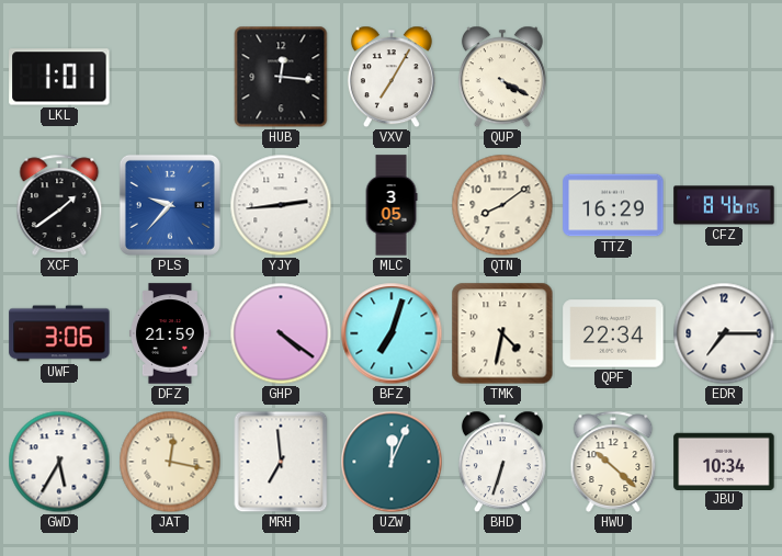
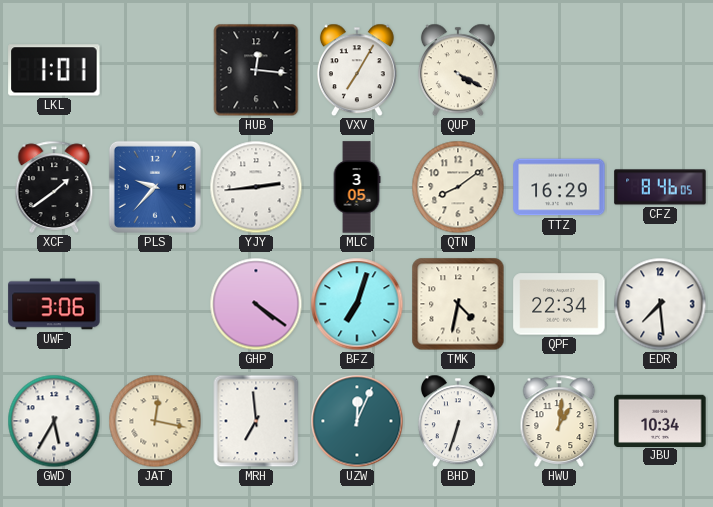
DFZ: 21:59 -> none (170, 333)
EDR: 7:15 -> 7:29 (660, 304)
HWU: 10:22 -> 1:01 (559, 421)
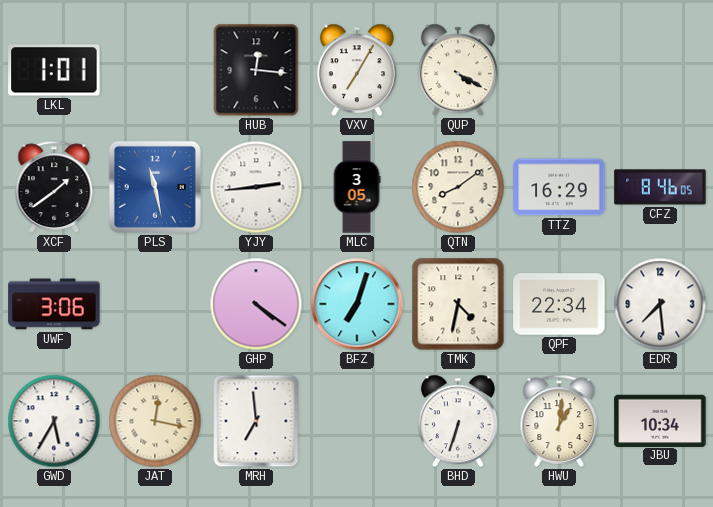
PLS: 9:37 -> 11:28 (155, 187)
UZW: 12:04 -> none (357, 421)
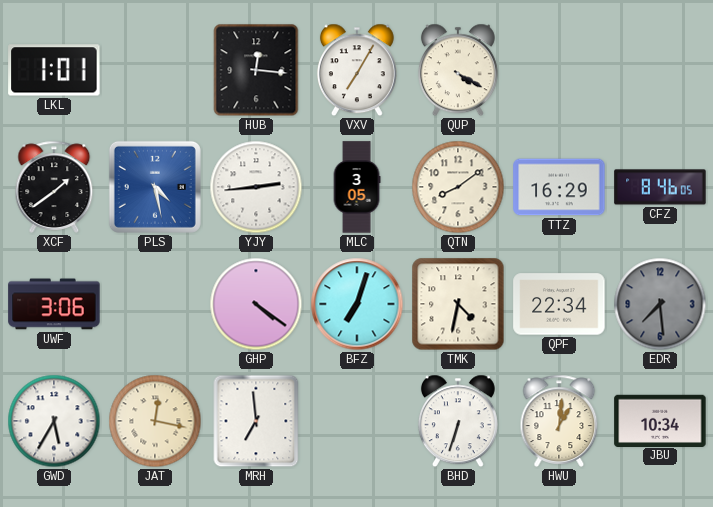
PLS: 11:28 -> 4:28 (155, 187)
EDR dial: white -> grey (660, 304)
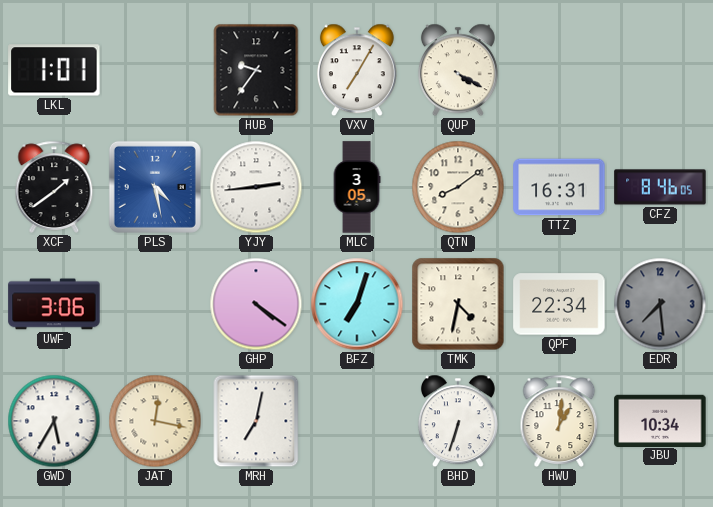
HUB: 12:16 -> 9:36 (256, 70)
TTZ: 16:29 -> 16:31 (559, 187)
MRH: 6:59 -> 7:02 (256, 421)
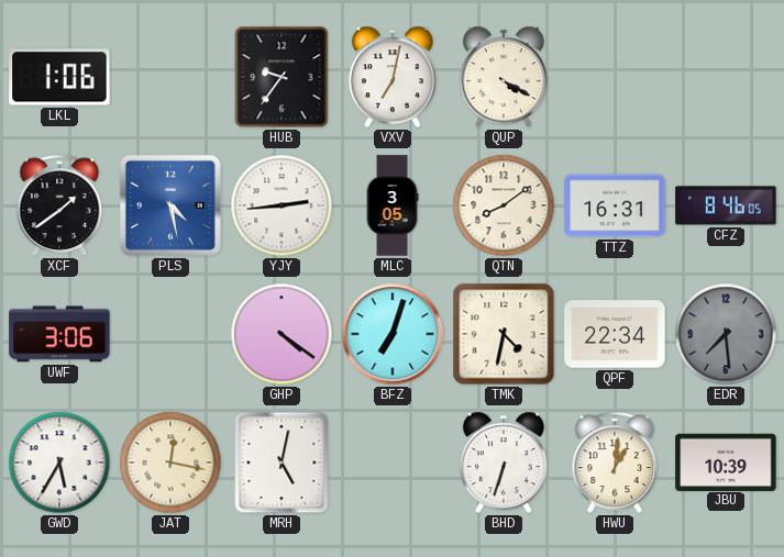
LKL: 1:01 -> 1:06 (59, 77)
VXV: 7:05 -> 7:02 (393, 77)
MRH: 7:02 -> 5:02 (281, 463)
JBU: 10:34 -> 10:39 (726, 461)
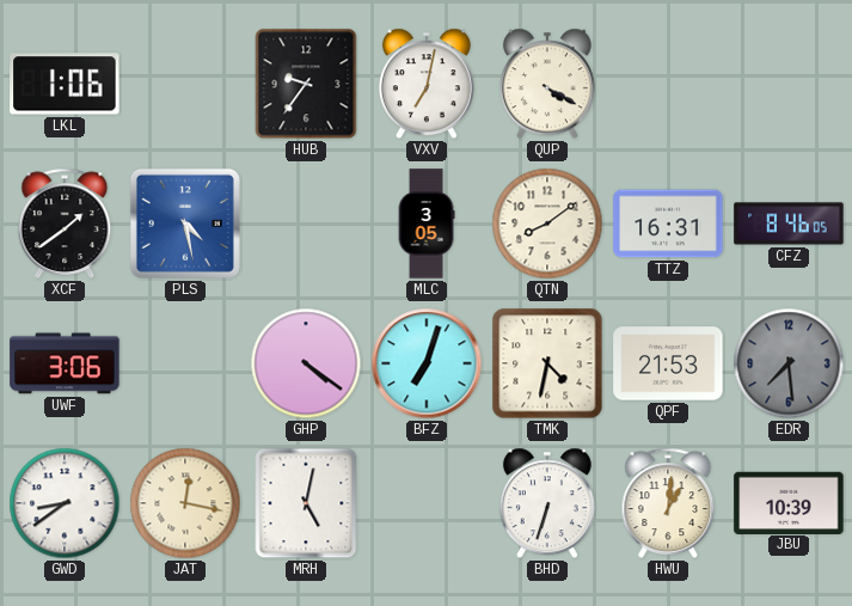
YJY: 2:44 -> none (281, 205)
QPF: 22:34 -> 21:53 (668, 363)
GWD: 5:35 -> 8:39 (65, 503)
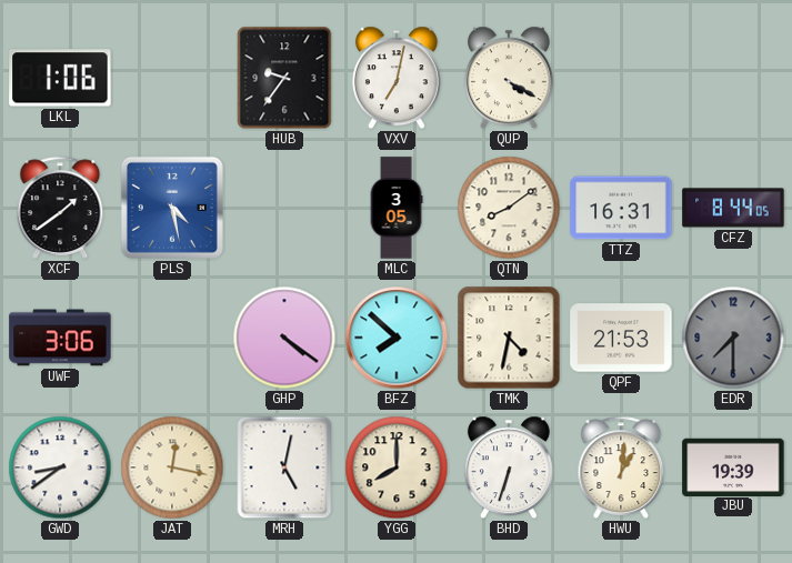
CFZ: 8:46 -> 8:44 (733, 208)
BFZ: 7:03 -> 7:52 (397, 338)
EDR: 7:29 -> 7:30 (733, 338)
YGG: none -> 8:00 (397, 468)
JBU: 10:39 -> 19:39 (733, 466)
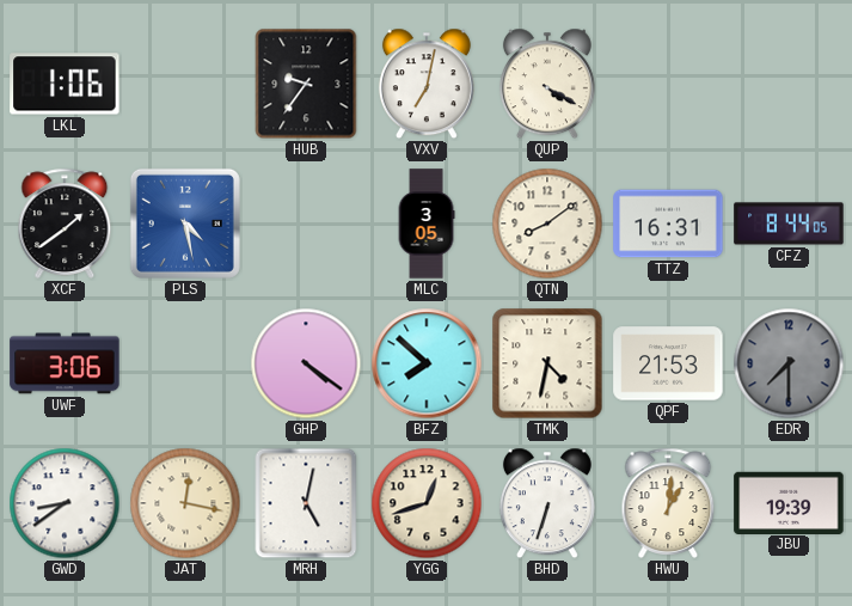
YGG: 8:00 -> 12:42 (427, 503)
